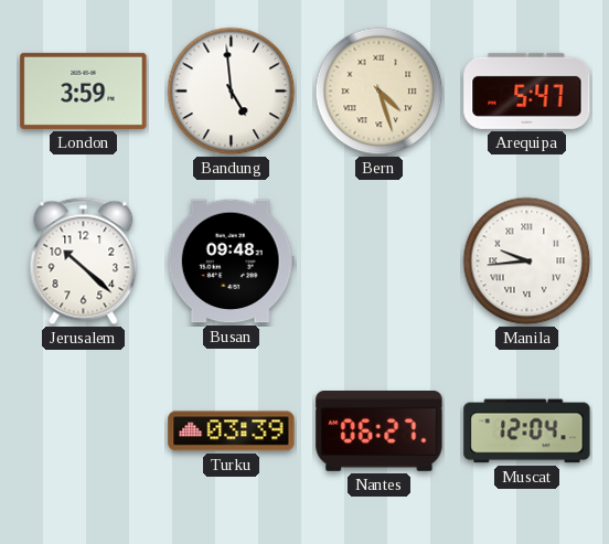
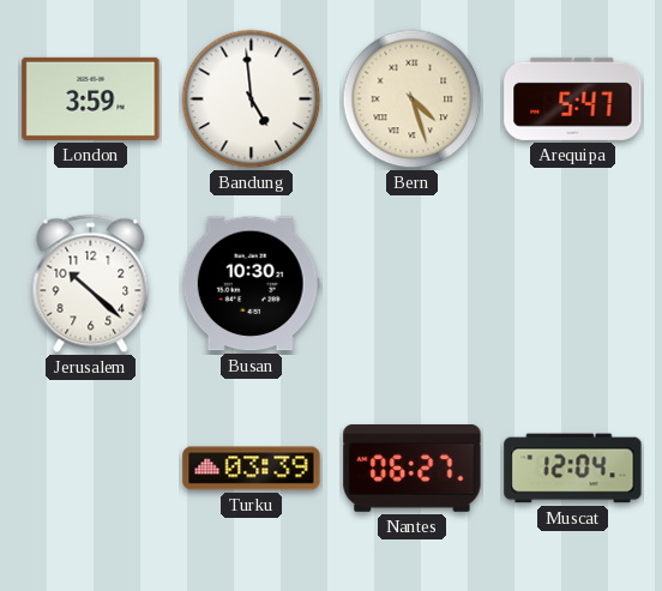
Busan: 09:48 -> 10:30 (251, 284)
Manila: 9:44 -> none (527, 262)
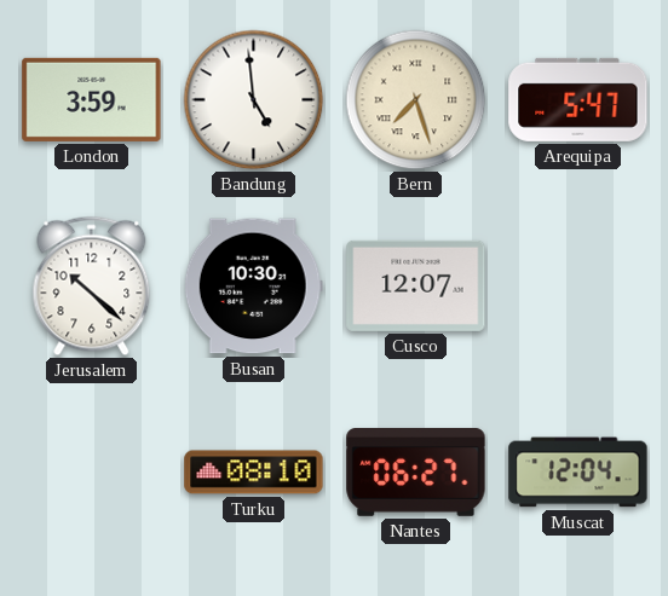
Bern: 4:27 -> 7:27 (416, 100)
Cusco: none -> 12:07 (416, 285)
Turku: 03:39 -> 08:10 (254, 473)
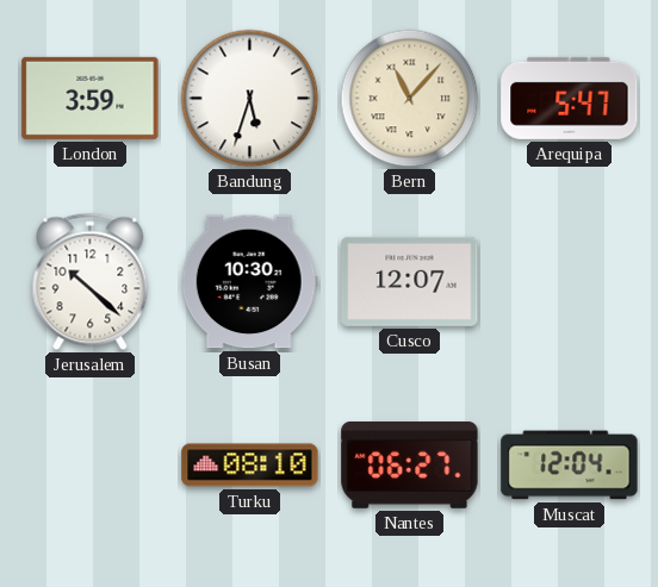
Bandung: 4:59 -> 5:33 (250, 99)
Bern: 7:27 -> 11:07 (410, 99)
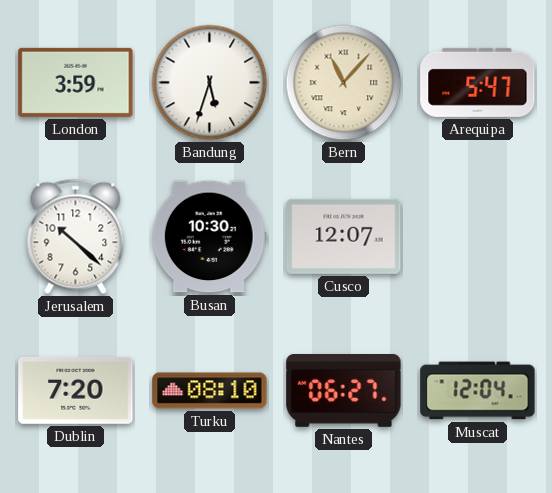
Dublin: none -> 7:20 (76, 390)
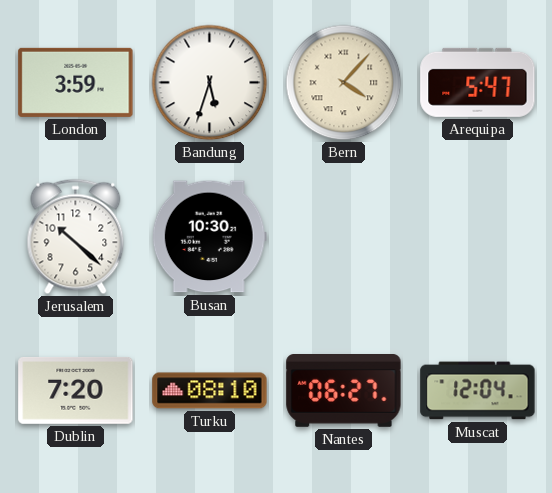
Bern: 11:07 -> 4:07 (344, 83)
Cusco: 12:07 -> none (344, 236)
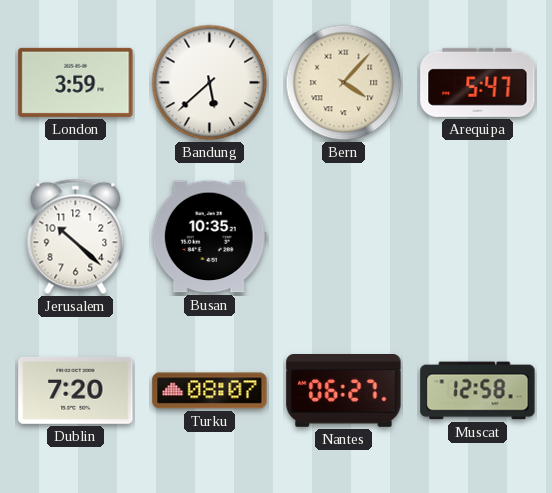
Bandung: 5:33 -> 5:38 (210, 83)
Busan: 10:30 -> 10:35 (209, 237)
Turku: 08:10 -> 08:07 (210, 391)
Muscat: 12:04 -> 12:58 (478, 391)
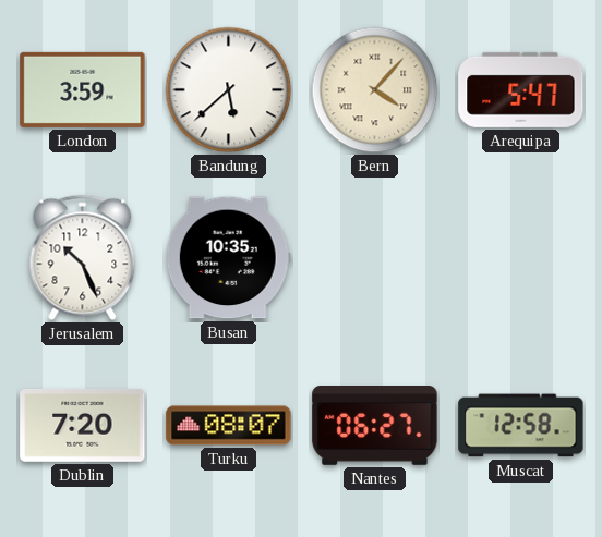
Jerusalem: 10:22 -> 10:26 (83, 258)
